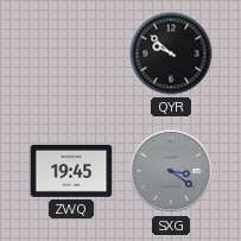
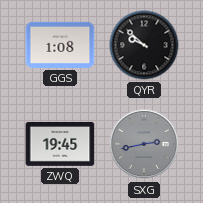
GGS: none -> 1:08 (60, 45)
SXG: 3:21 -> 2:43 (144, 144)
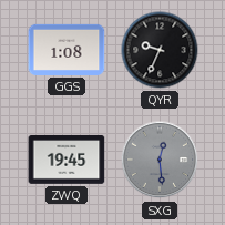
QYR: 9:52 -> 9:34 (160, 50)
SXG: 2:43 -> 12:29 (160, 160)
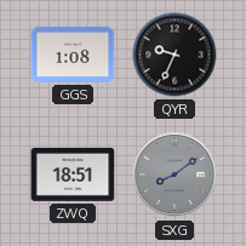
ZWQ: 19:45 -> 18:51 (73, 175)
SXG: 12:29 -> 8:09 (175, 175)
